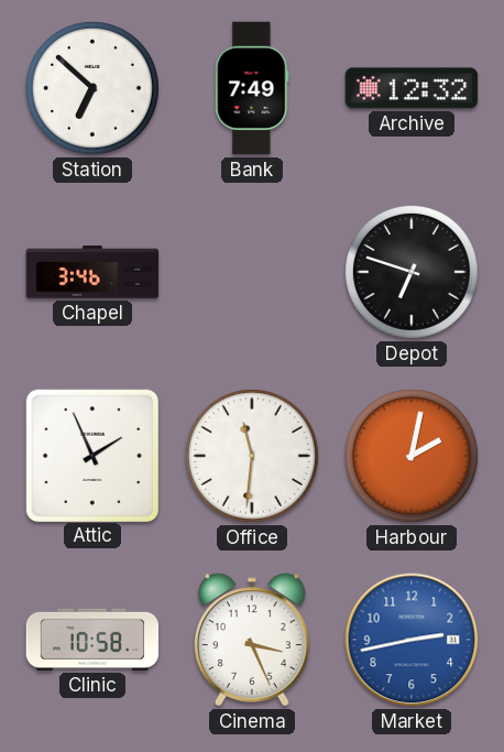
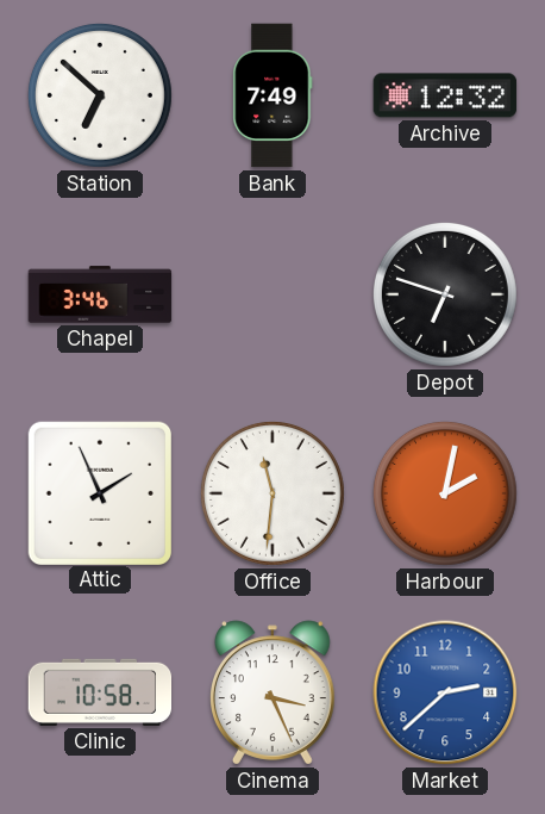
Market: 2:43 -> 2:38 (445, 692)
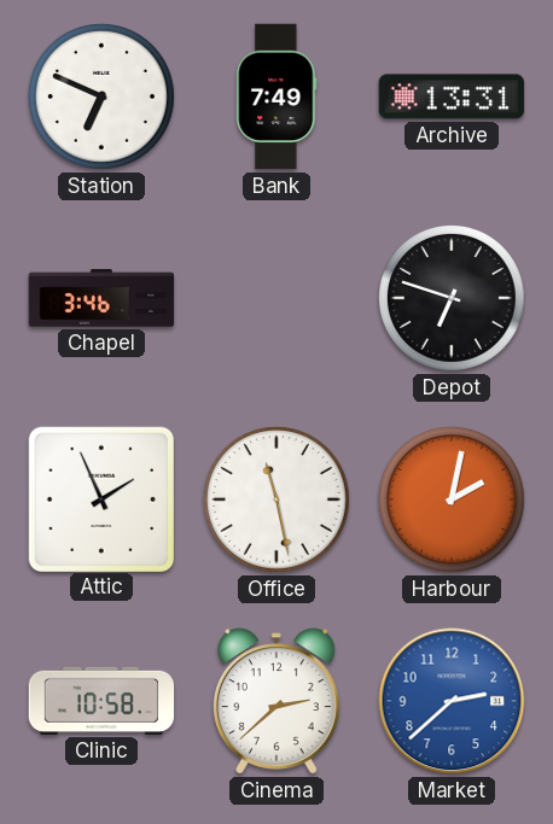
Station: 6:52 -> 6:49 (101, 97)
Archive: 12:32 -> 13:31 (452, 97)
Office: 11:31 -> 11:28 (276, 499)
Cinema: 3:26 -> 2:38 (278, 701)
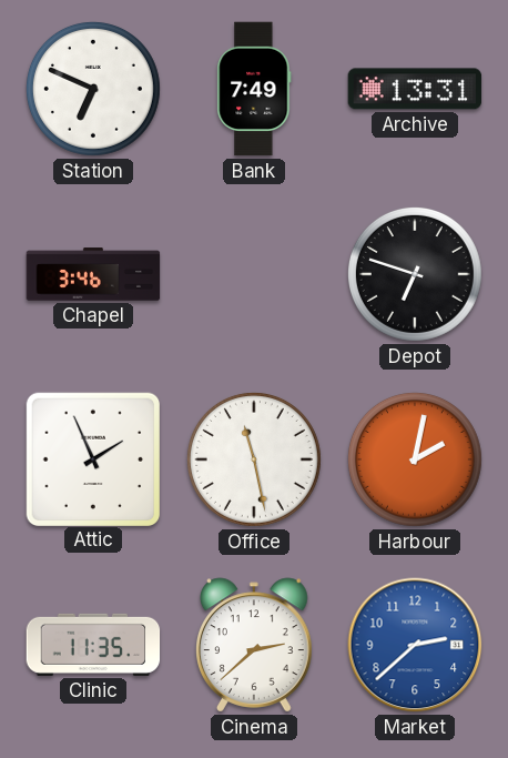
Clinic: 10:58 -> 11:35 (93, 645)
